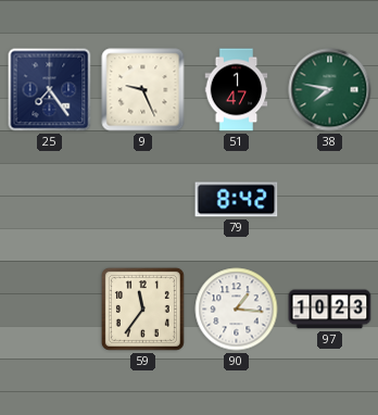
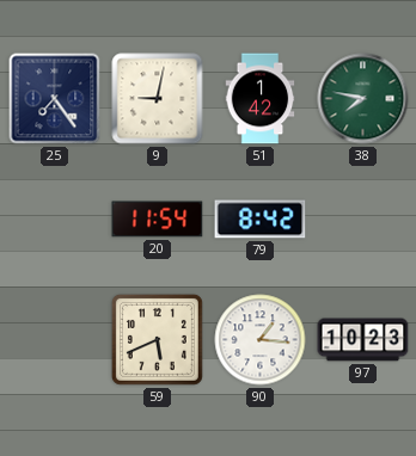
9: 9:26 -> 9:02 (158, 99)
51: 1:47 -> 1:42 (261, 99)
20: none -> 11:54 (158, 220)
59: 11:36 -> 5:41 (157, 339)
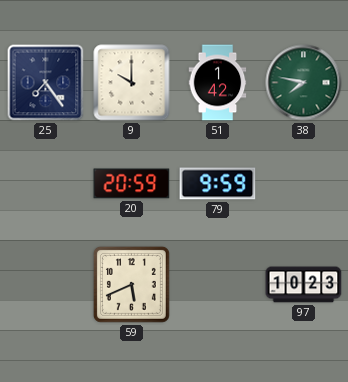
9: 9:02 -> 10:00 (132, 83)
20: 11:54 -> 20:59 (132, 184)
79: 8:42 -> 9:59 (218, 184)
90: 1:16 -> none (261, 340)
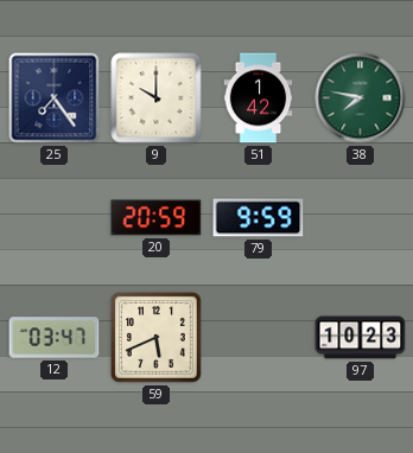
12: none -> 03:47 (55, 338)
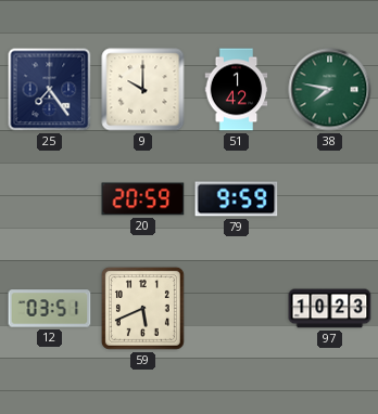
12: 03:47 -> 03:51 (50, 309)
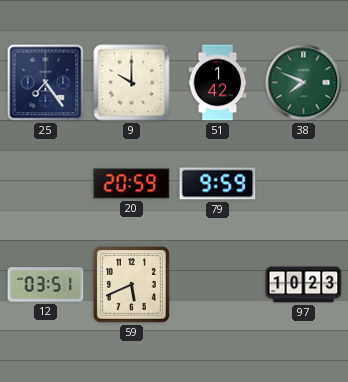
38: 7:47 -> 7:49 (304, 83)
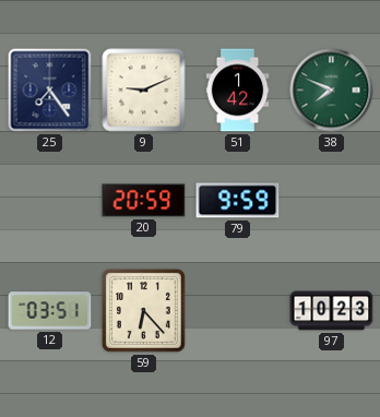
9: 10:00 -> 9:11 (144, 91)
59: 5:41 -> 6:23 (143, 310)
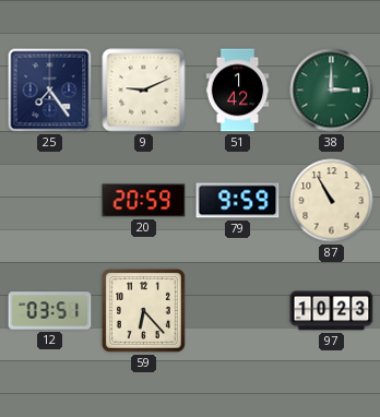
38: 7:49 -> 3:00 (332, 91)
87: none -> 10:55 (332, 201)
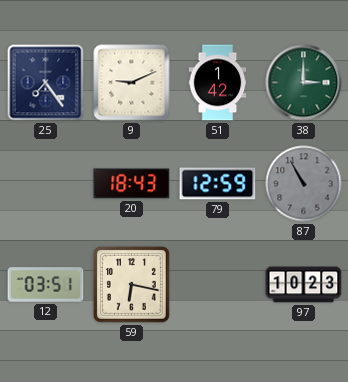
20: 20:59 -> 18:43 (132, 184)
79: 9:59 -> 12:59 (218, 184)
87 dial: cream -> grey (304, 184)
59: 6:23 -> 6:17 (131, 284)
